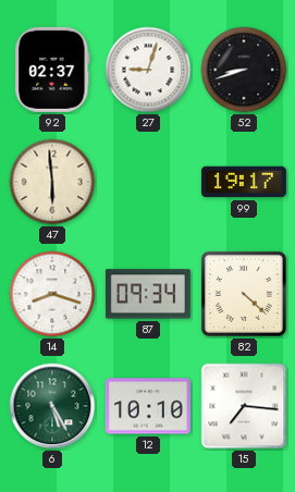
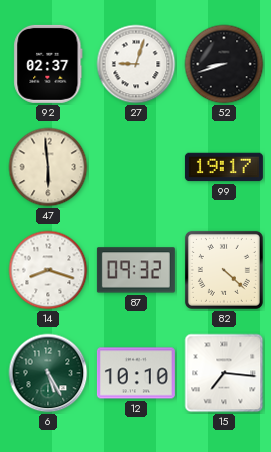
87: 09:34 -> 09:32 (136, 270)
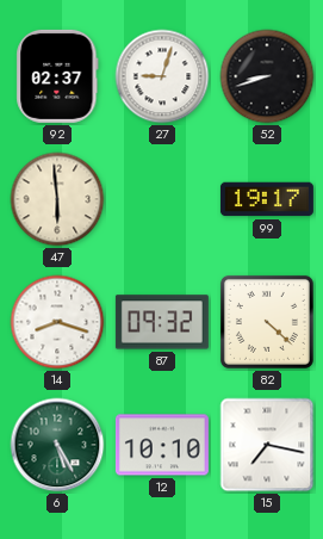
15: 7:16 -> 7:17 (267, 445)
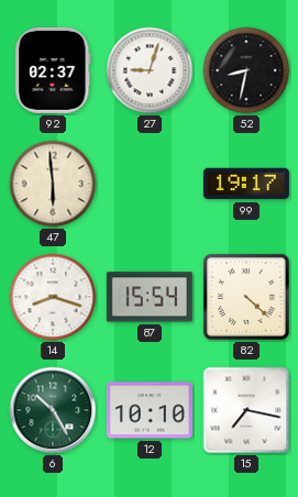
52: 8:42 -> 8:32 (246, 70)
87: 09:32 -> 15:54 (150, 297)
6: 5:25 -> 10:25 (53, 410)
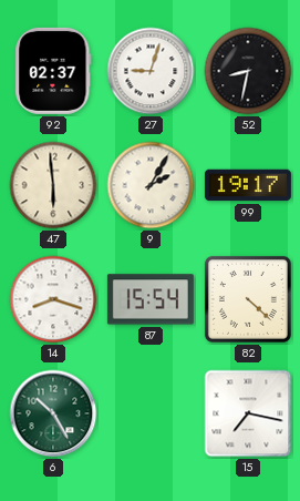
9: none -> 2:05 (151, 185)
12: 10:10 -> none (150, 410)
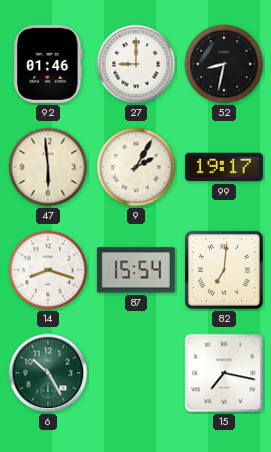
92: 02:37 -> 01:46 (48, 64)
27: 9:03 -> 9:00 (136, 64)
82: 4:22 -> 7:01 (224, 270)
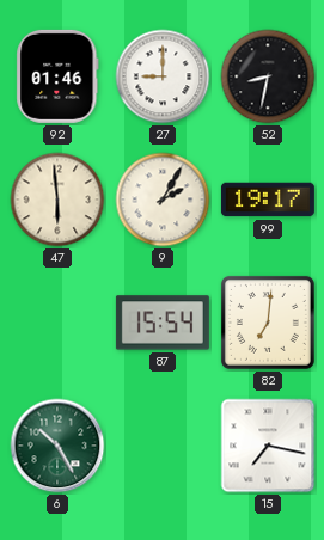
14: 8:18 -> none (48, 270)
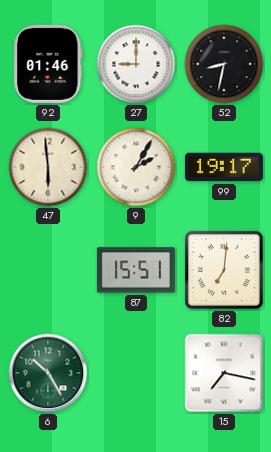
87: 15:54 -> 15:51 (136, 270)
